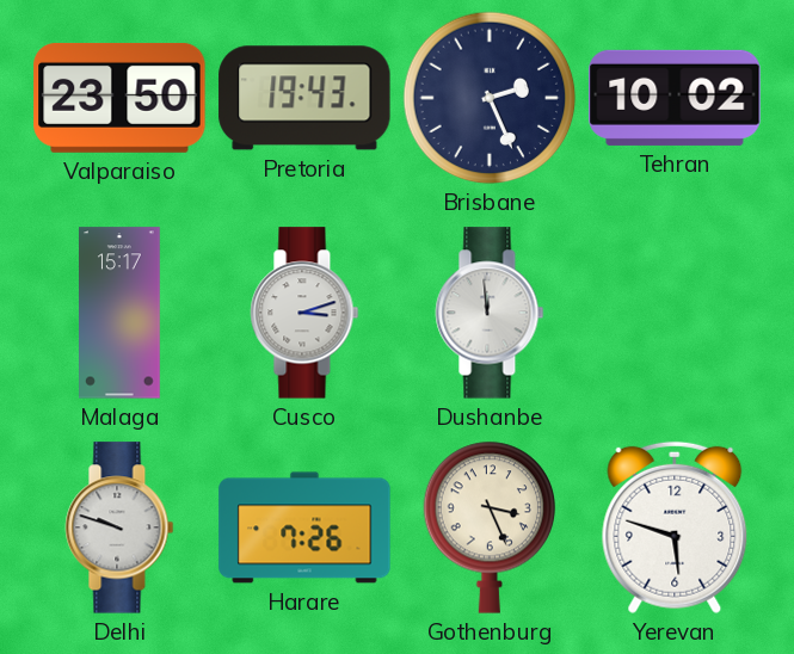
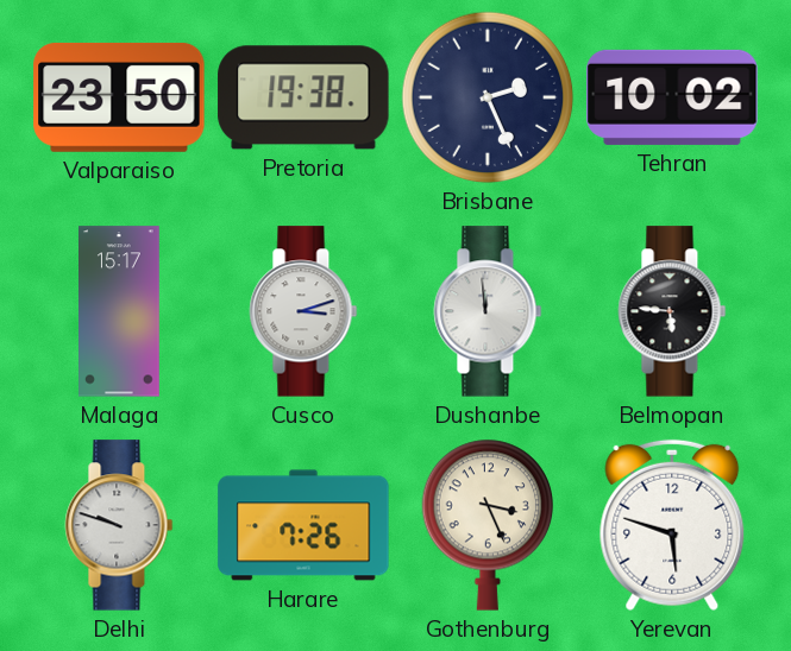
Pretoria: 19:43 -> 19:38 (303, 97)
Belmopan: none -> 5:46 (672, 311)
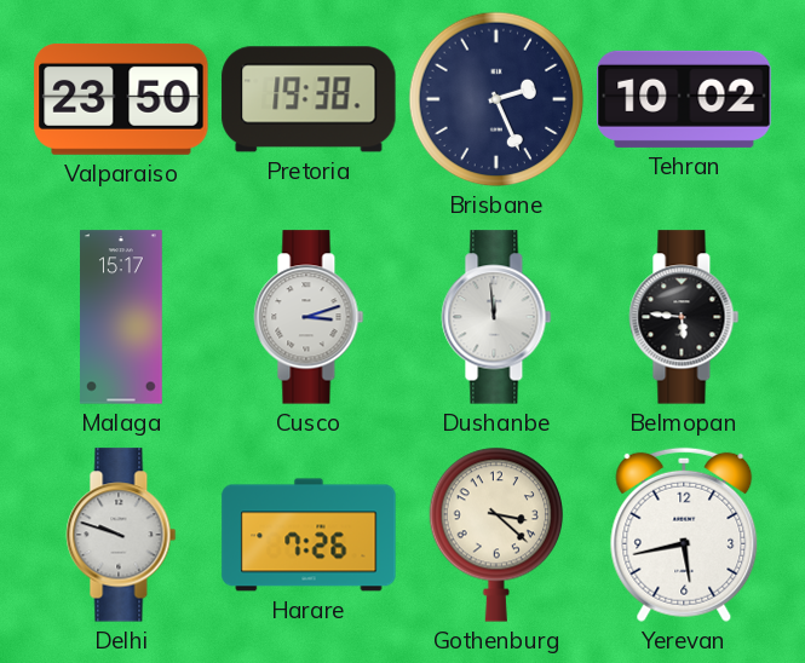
Gothenburg: 3:26 -> 3:22 (495, 535)
Yerevan: 5:48 -> 5:43 (684, 535)
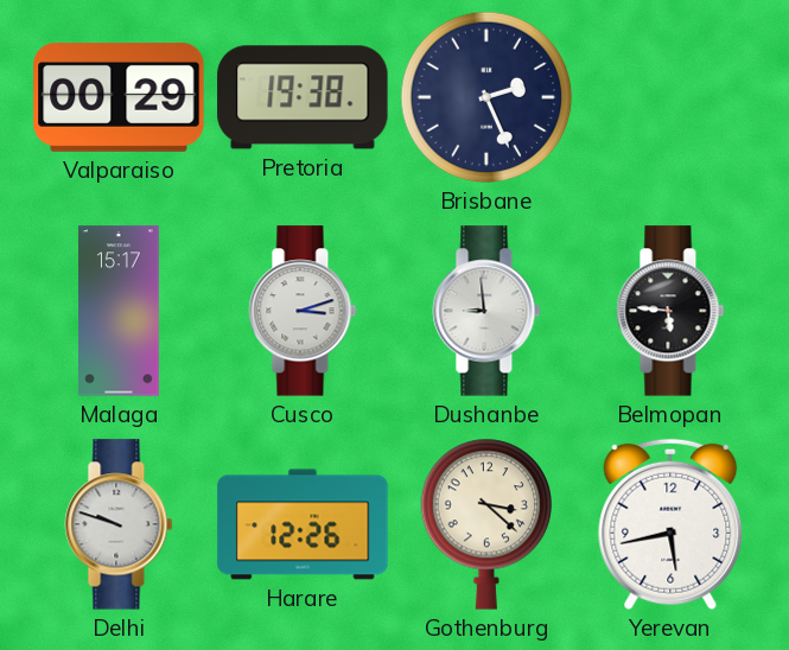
Valparaiso: 23:50 -> 00:29 (119, 97)
Tehran: 10:02 -> none (684, 99)
Dushanbe: 11:59 -> 8:59 (486, 311)
Harare: 7:26 -> 12:26 (303, 524)
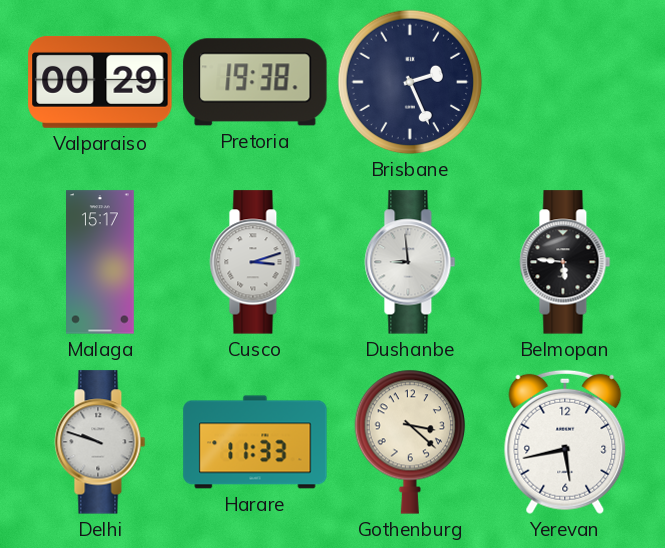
Harare: 12:26 -> 11:33 (255, 442)
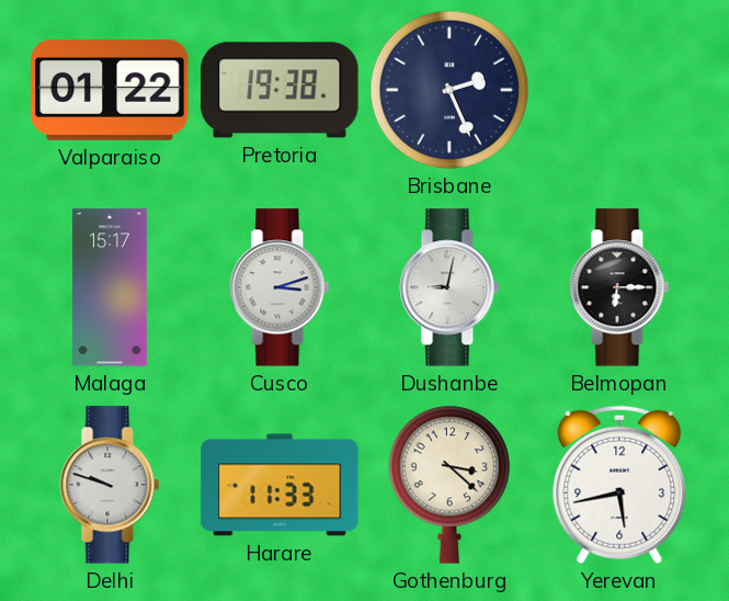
Valparaiso: 00:29 -> 01:22 (110, 90)
Dushanbe: 8:59 -> 9:02 (449, 287)
Belmopan: 5:46 -> 6:15 (619, 287)
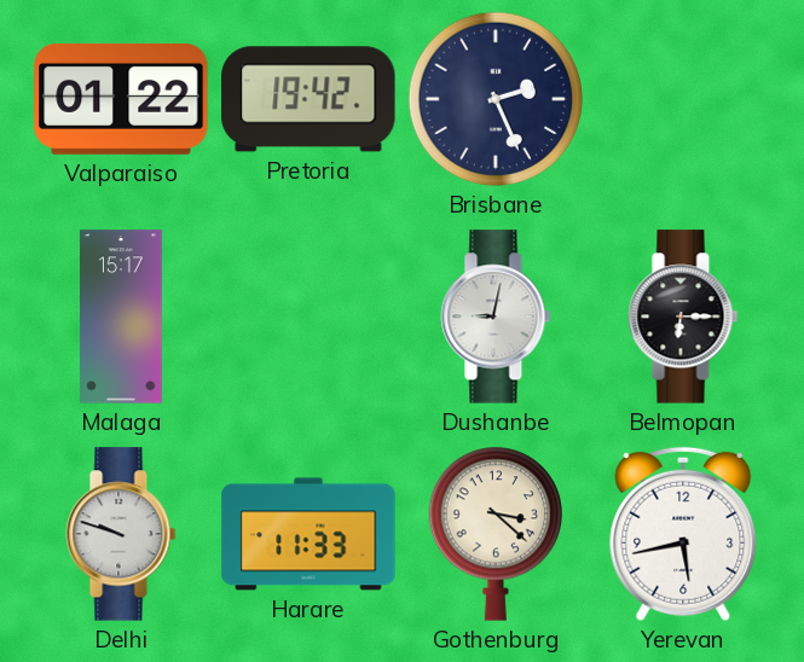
Pretoria: 19:38 -> 19:42 (308, 99)
Cusco: 3:12 -> none (280, 287)
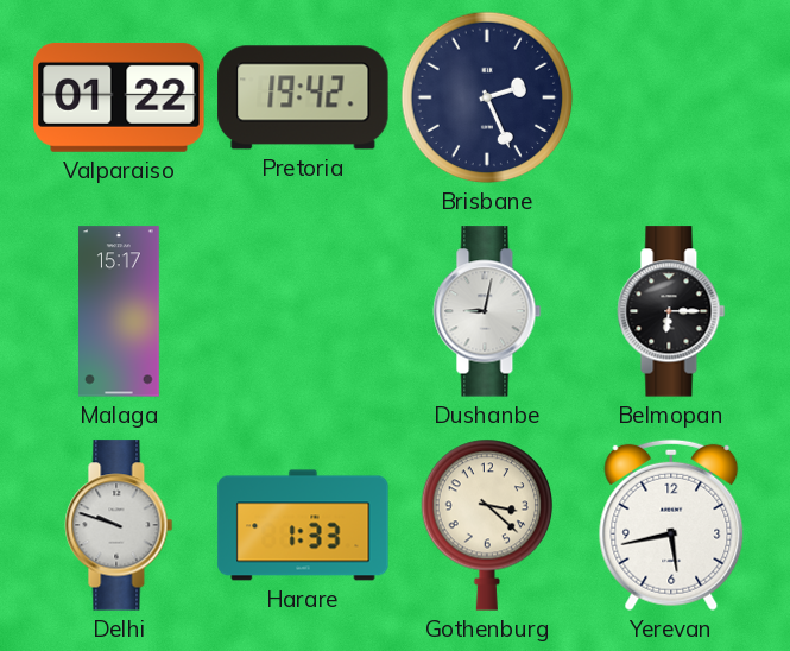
Harare: 11:33 -> 1:33 (303, 525)
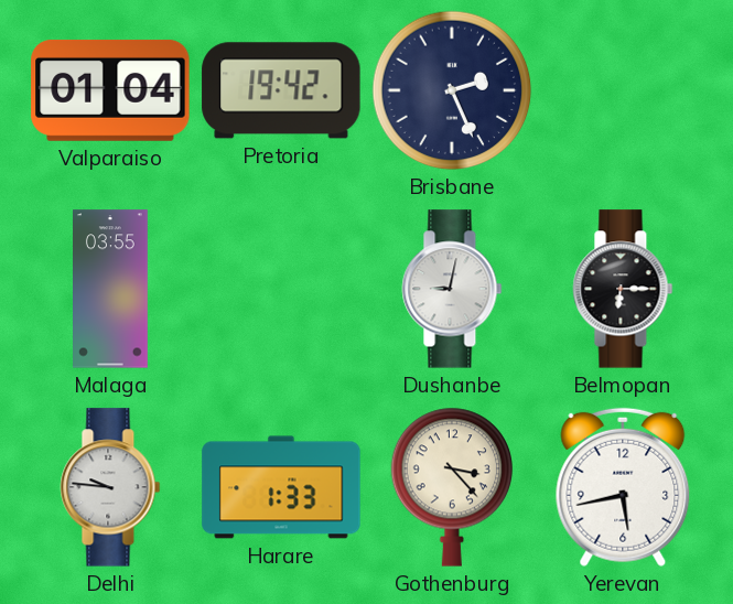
Valparaiso: 01:22 -> 01:04 (110, 90)
Malaga: 15:17 -> 03:55 (111, 289)
Delhi: 9:48 -> 9:46 (110, 487)
Gothenburg: 3:22 -> 3:23 (451, 487)
